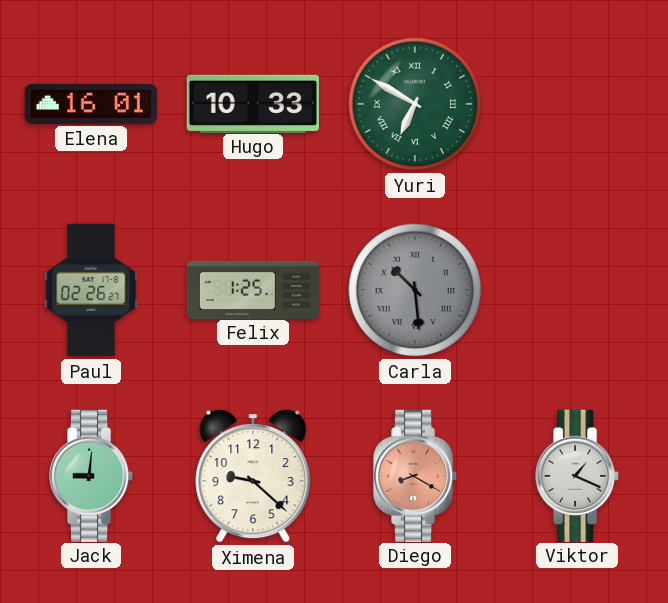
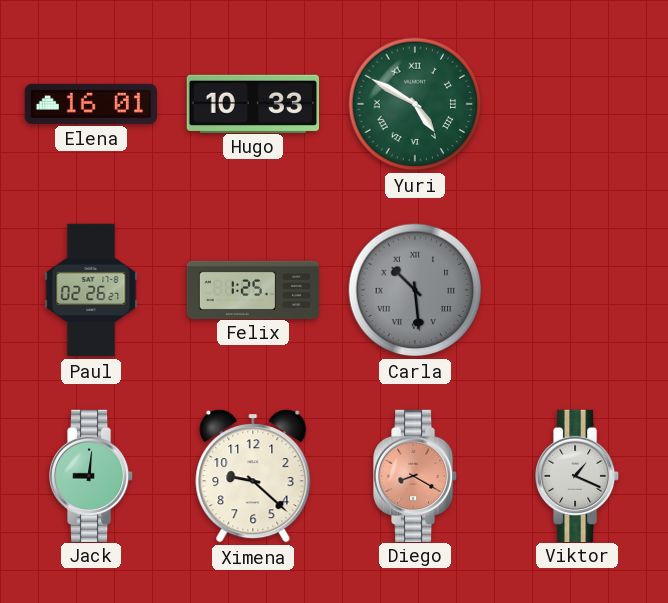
Yuri: 6:50 -> 4:50 (415, 104)
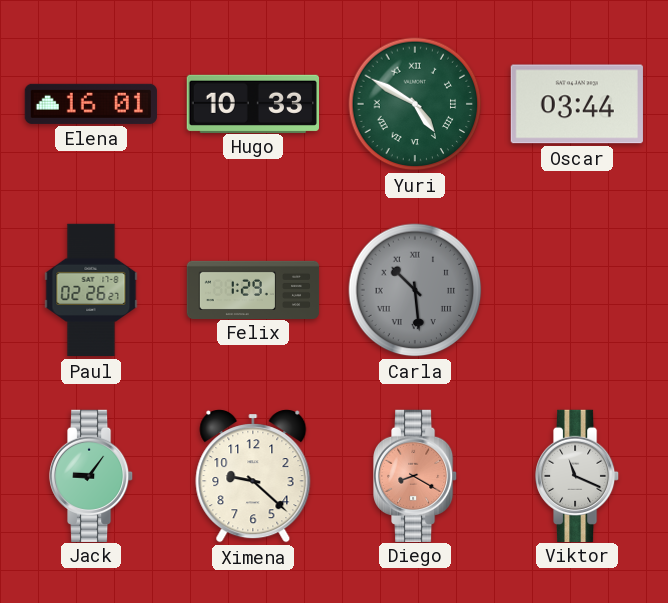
Oscar: none -> 03:44 (577, 104)
Felix: 1:25 -> 1:29 (253, 289)
Jack: 9:01 -> 9:06 (92, 475)
Viktor: 1:19 -> 11:19 (578, 475)
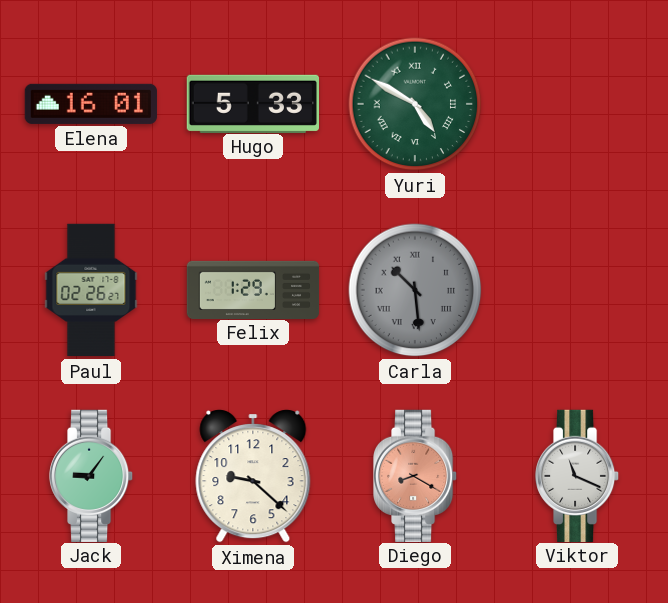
Hugo: 10:33 -> 5:33 (252, 103)
Oscar: 03:44 -> none (577, 104)
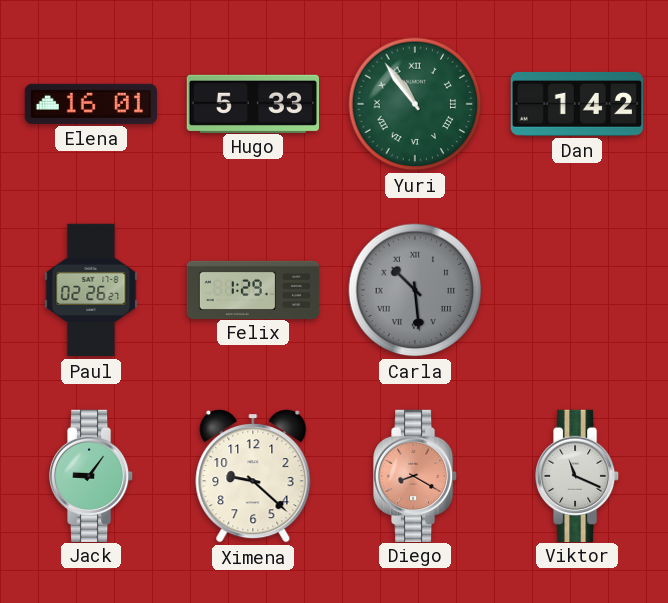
Yuri: 4:50 -> 10:54 (415, 104)
Dan: none -> 1:42 (576, 104)
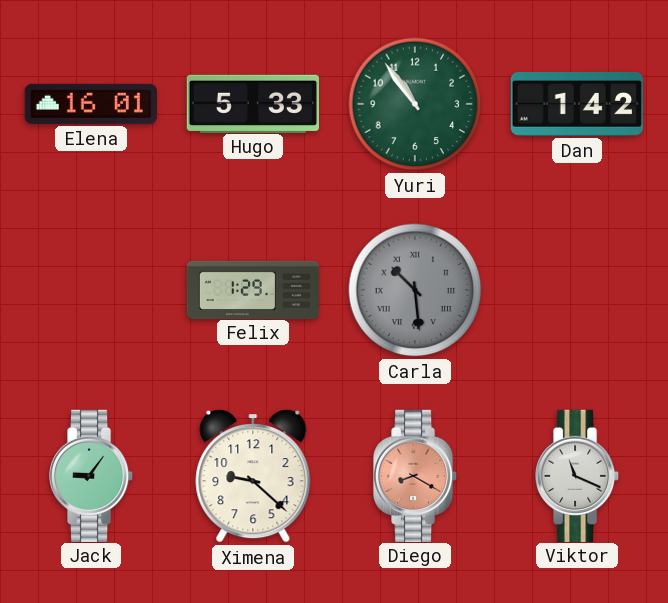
Yuri numerals: Roman -> Arabic (415, 104)
Paul: 02:26 -> none (91, 290)
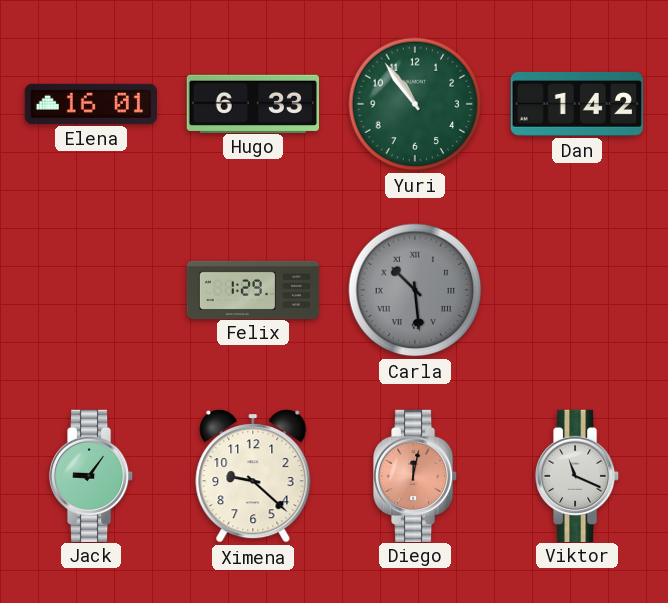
Hugo: 5:33 -> 6:33 (252, 103)
Diego: 8:20 -> 12:02 (416, 475)
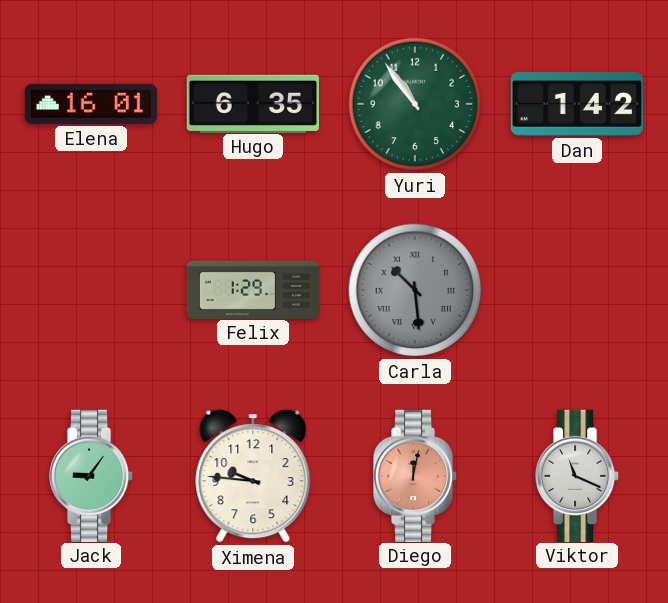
Hugo: 6:33 -> 6:35 (252, 103)
Ximena: 9:22 -> 9:46 (253, 476)
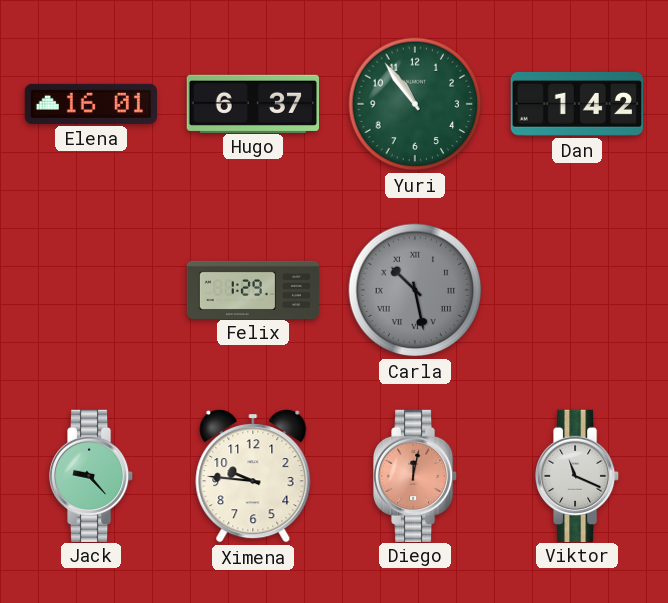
Hugo: 6:35 -> 6:37 (252, 103)
Carla: 10:29 -> 10:28 (415, 290)
Jack: 9:06 -> 9:23 (92, 475)
